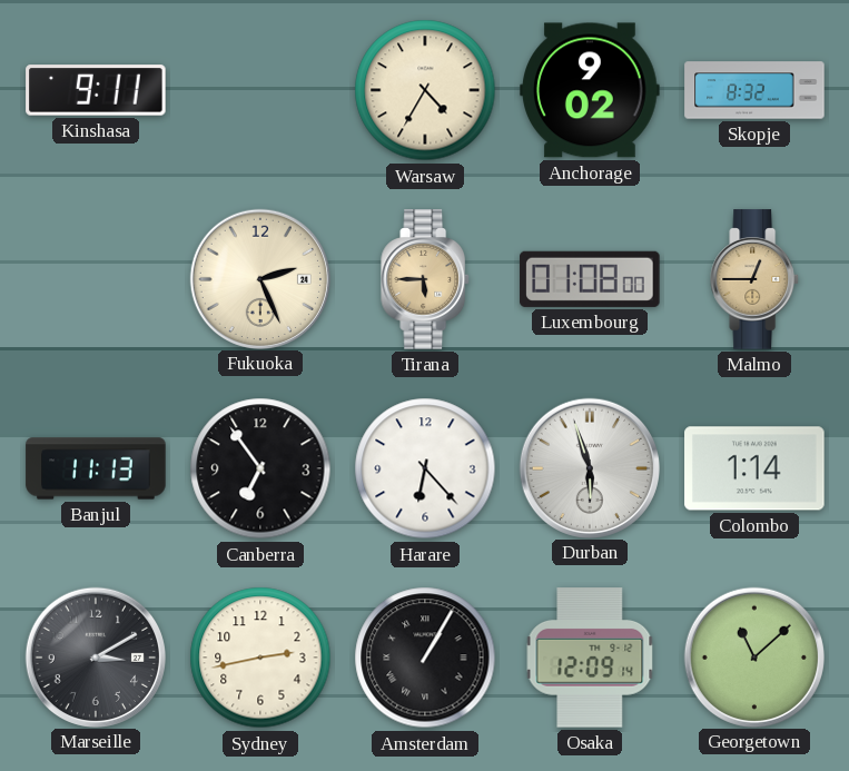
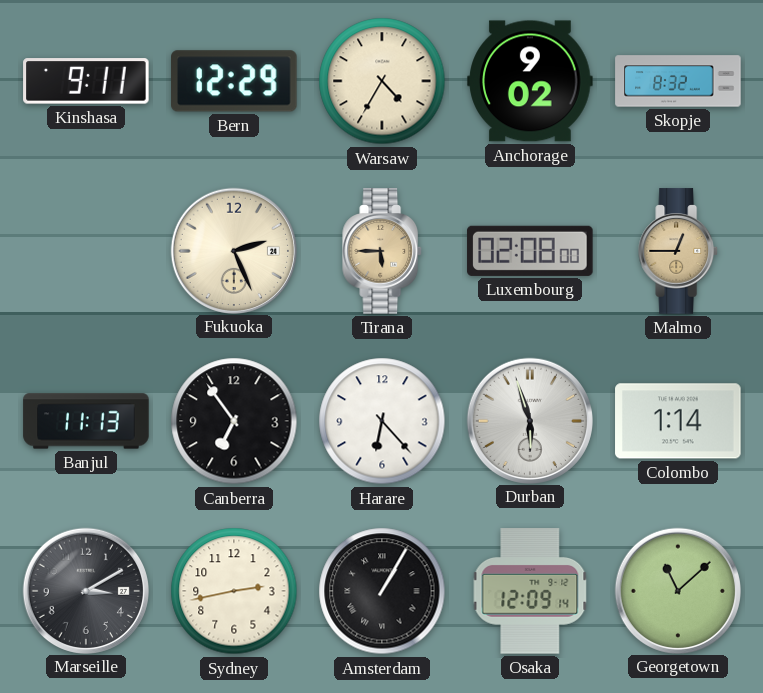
Bern: none -> 12:29 (234, 81)
Luxembourg: 01:08 -> 02:08 (530, 251)
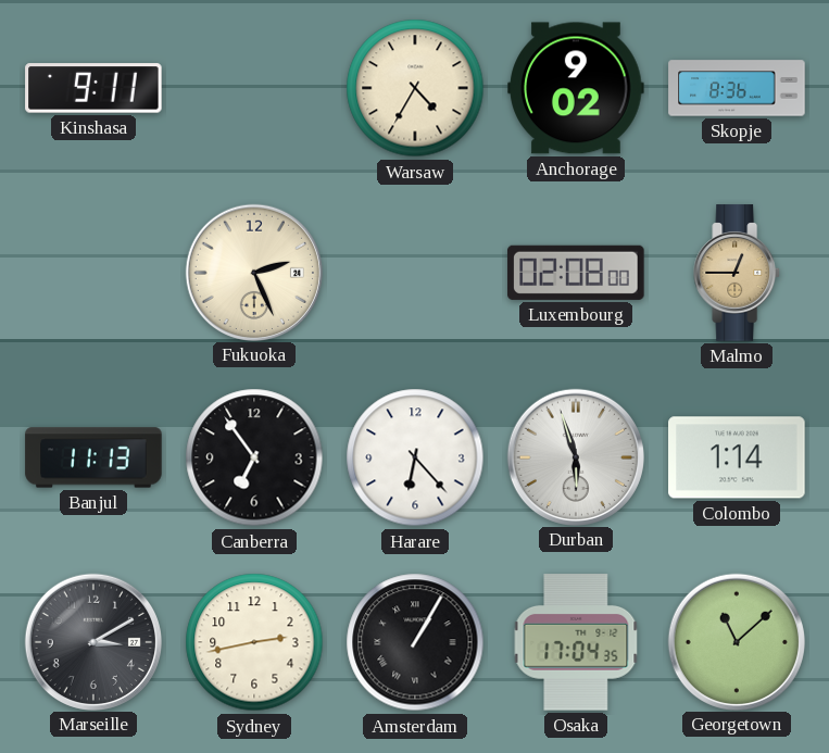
Bern: 12:29 -> none (234, 81)
Skopje: 8:32 -> 8:36 (737, 88)
Tirana: 5:45 -> none (383, 251)
Osaka: 12:09 -> 17:04 (576, 642)
